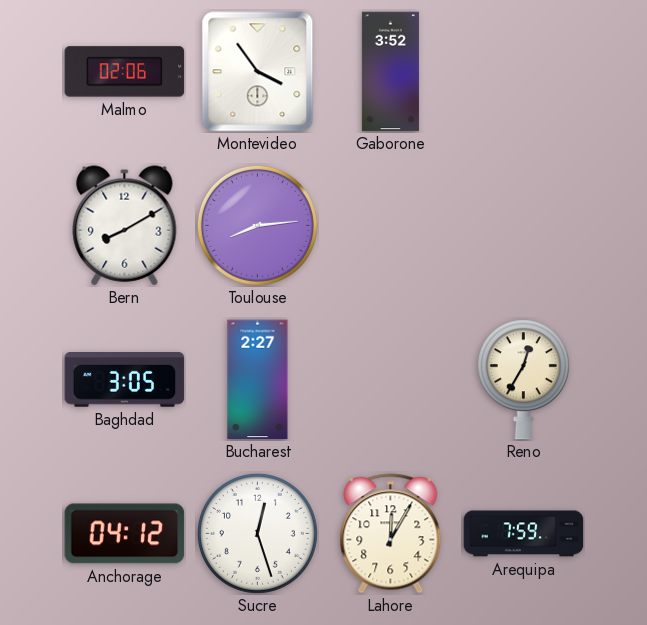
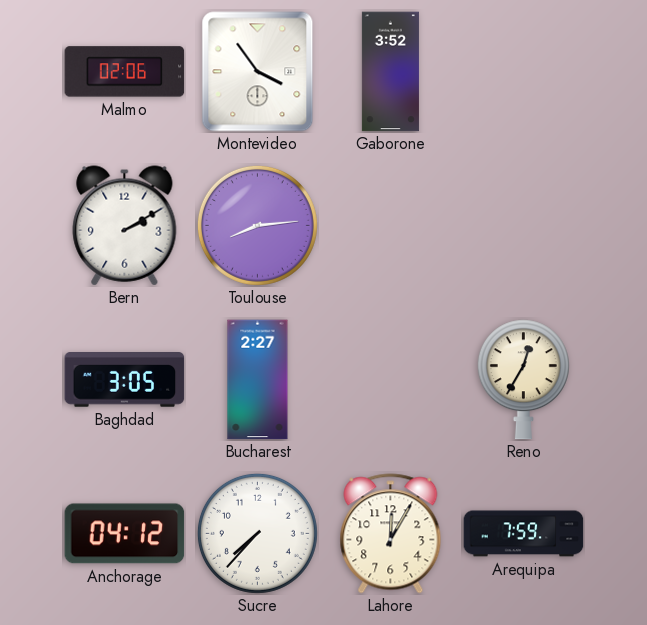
Bern: 8:10 -> 2:10 (125, 226)
Sucre: 12:27 -> 7:37 (257, 533)
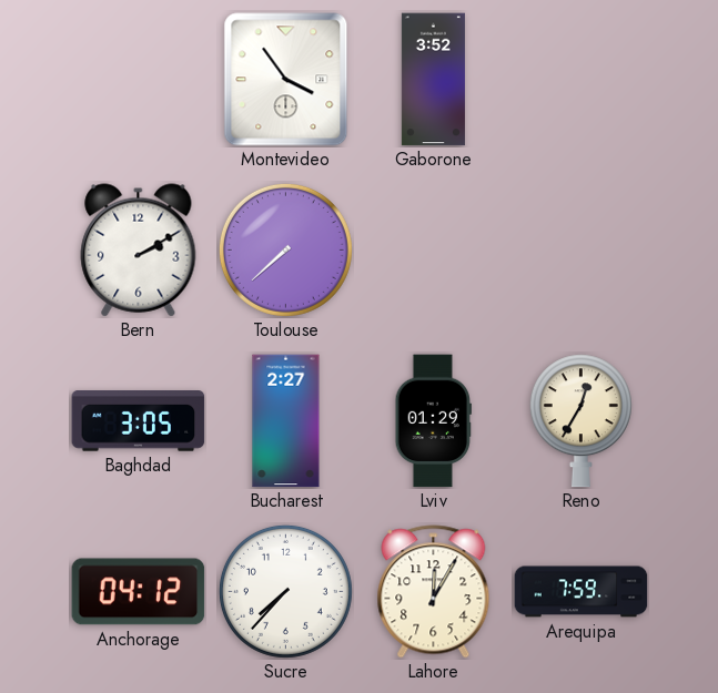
Malmo: 02:06 -> none (125, 72)
Toulouse: 8:14 -> 7:38 (285, 249)
Lviv: none -> 01:29 (433, 421)
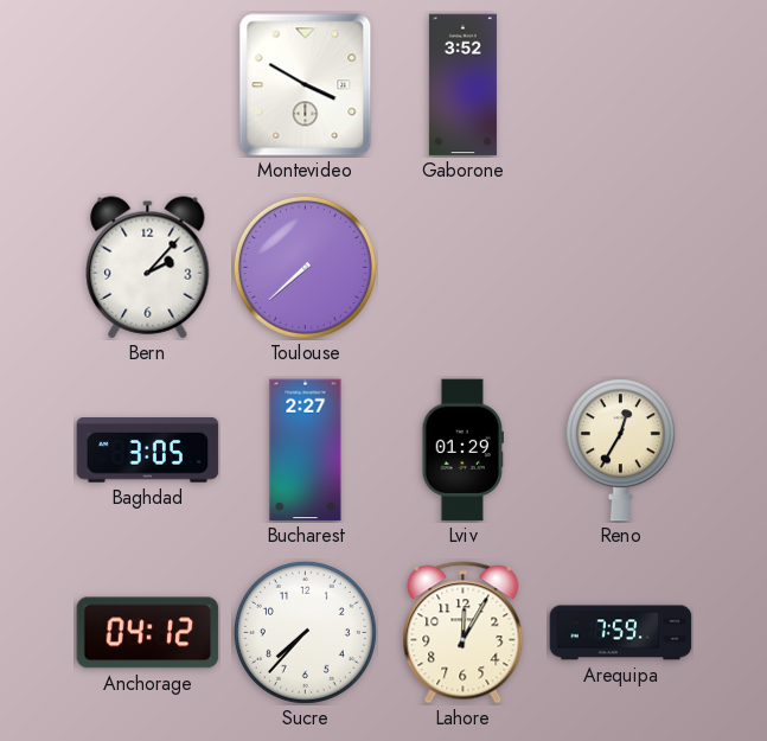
Montevideo: 3:54 -> 3:50 (306, 85)
Bern: 2:10 -> 2:07 (148, 268)
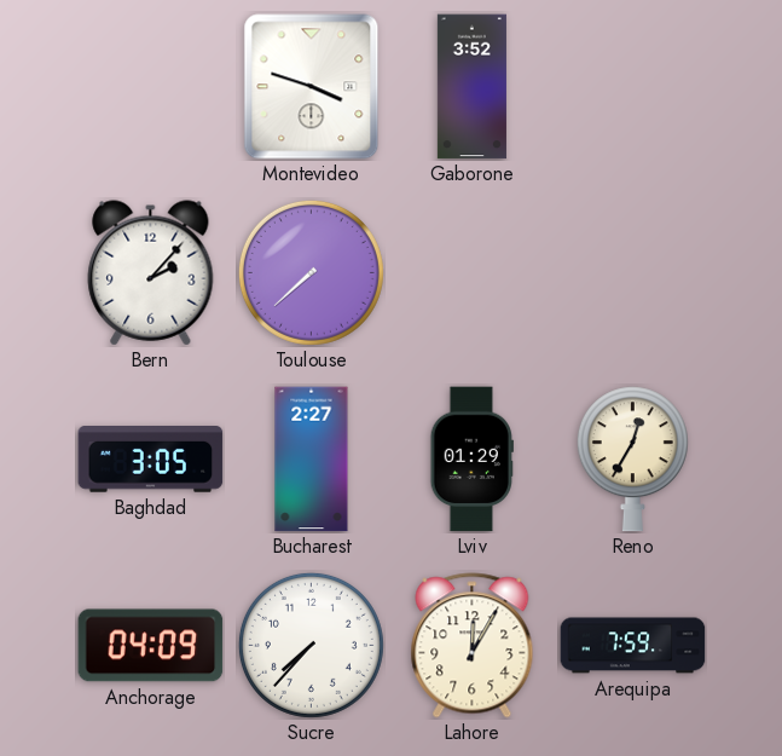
Montevideo: 3:50 -> 3:48 (312, 87)
Anchorage: 04:12 -> 04:09 (151, 646)
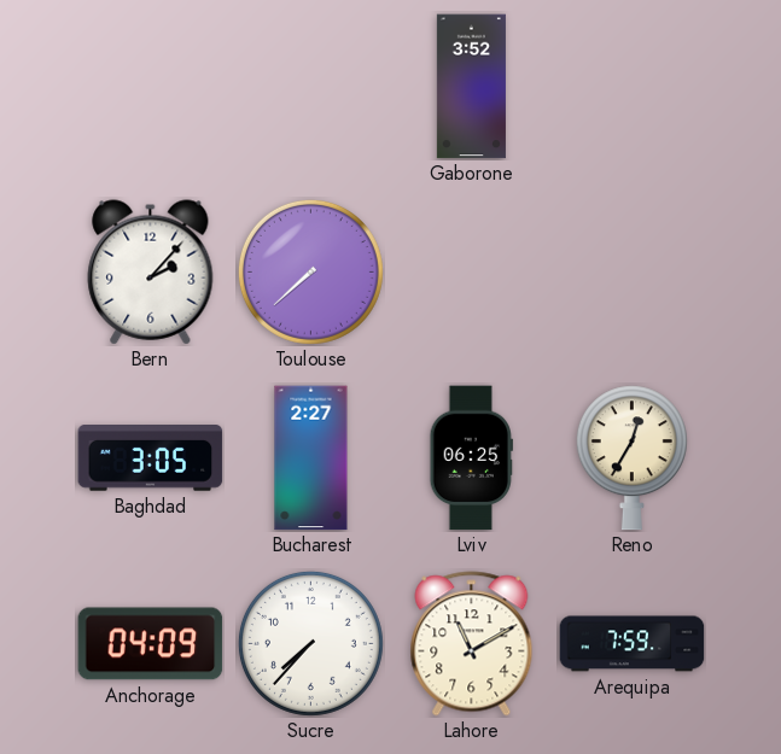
Montevideo: 3:48 -> none (312, 87)
Lviv: 01:29 -> 06:25 (471, 458)
Lahore: 12:05 -> 11:10 (472, 644)
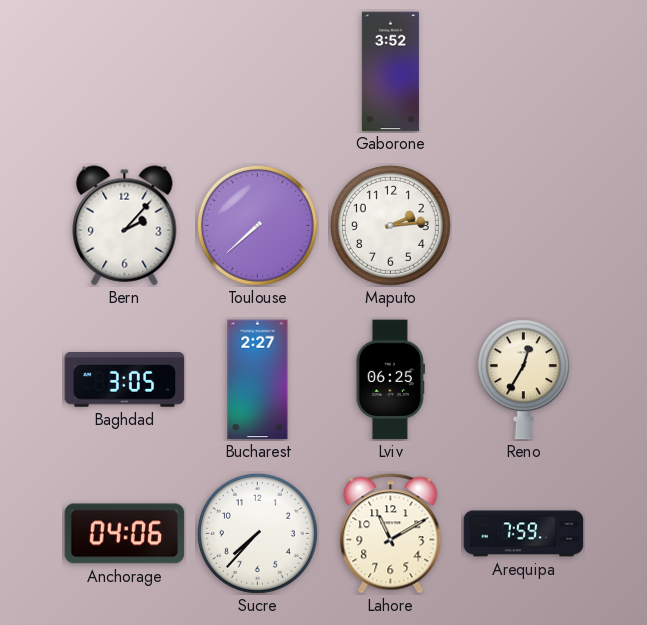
Maputo: none -> 2:14 (390, 225)
Anchorage: 04:09 -> 04:06 (125, 534)
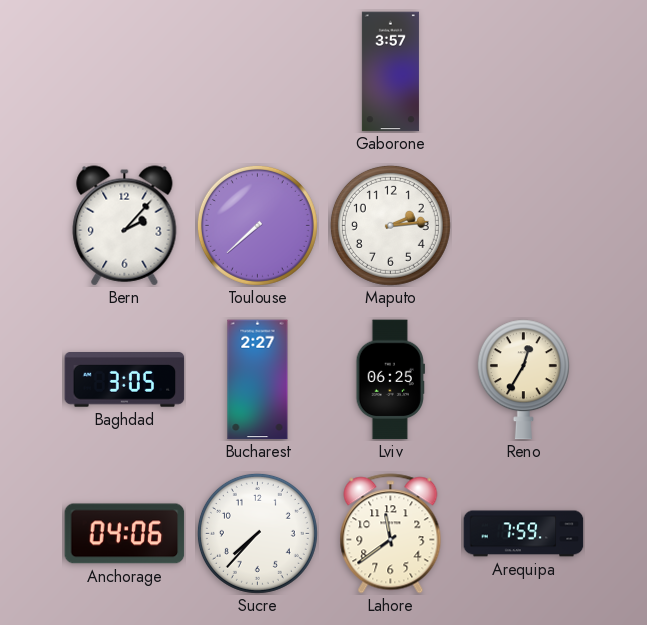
Gaborone: 3:52 -> 3:57 (390, 72)
Lahore: 11:10 -> 11:39 (391, 534)
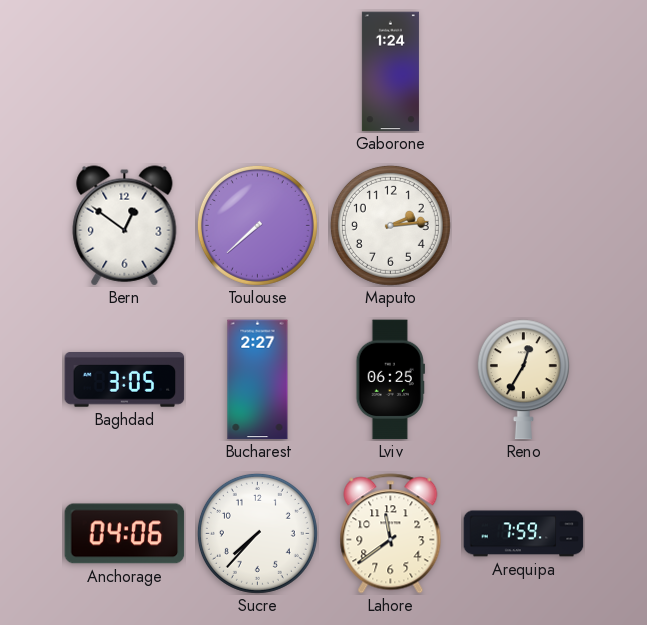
Gaborone: 3:57 -> 1:24 (390, 72)
Bern: 2:07 -> 12:51 (125, 226)
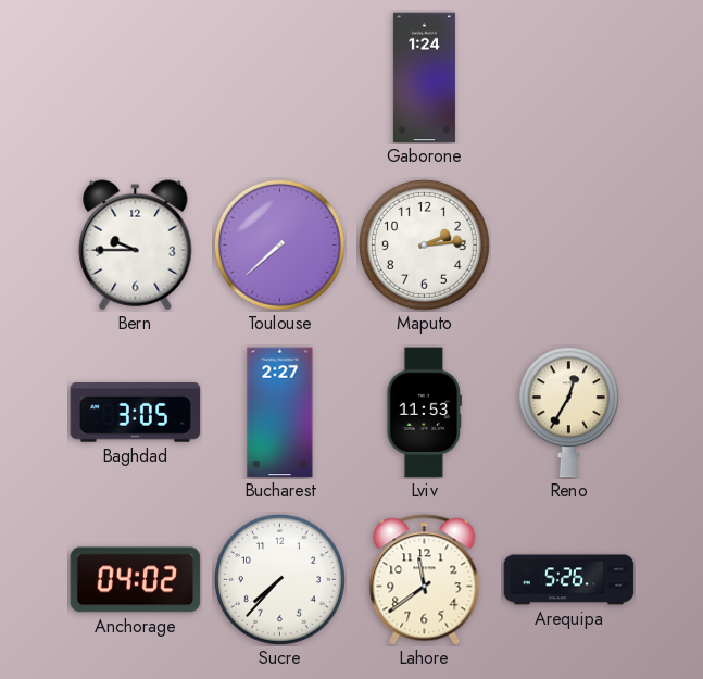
Bern: 12:51 -> 9:45 (136, 246)
Lviv: 06:25 -> 11:53 (424, 413)
Anchorage: 04:06 -> 04:02 (136, 580)
Arequipa: 7:59 -> 5:26 (569, 580)
